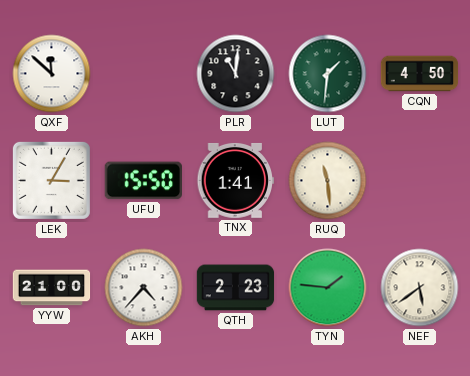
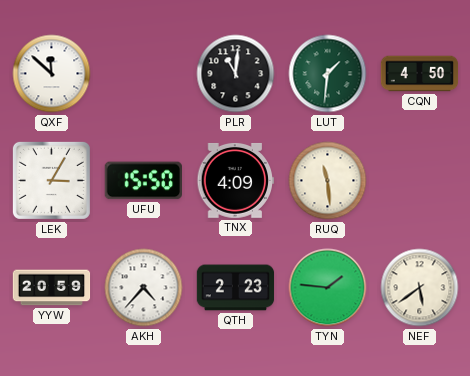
TNX: 1:41 -> 4:09 (235, 180)
YYW: 21:00 -> 20:59 (52, 288)
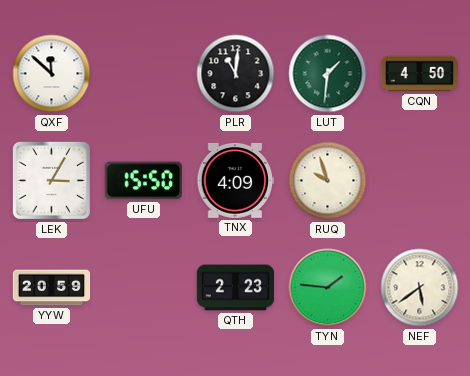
RUQ: 11:29 -> 9:57 (328, 181)
AKH: 4:37 -> none (144, 288)
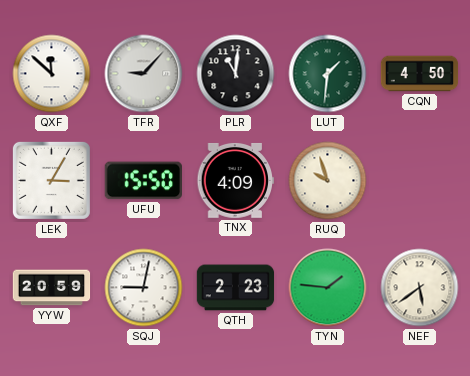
TFR: none -> 9:07 (144, 74)
SQJ: none -> 9:02 (144, 288)
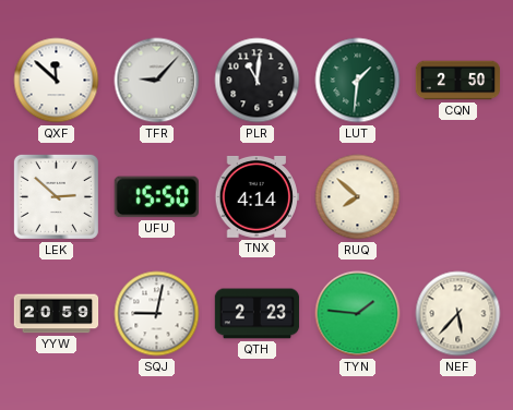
CQN: 4:50 -> 2:50 (458, 81)
LEK: 3:05 -> 2:52 (56, 196)
TNX: 4:09 -> 4:14 (256, 196)
RUQ: 9:57 -> 7:52 (358, 197)
NEF: 5:39 -> 5:37 (458, 314)
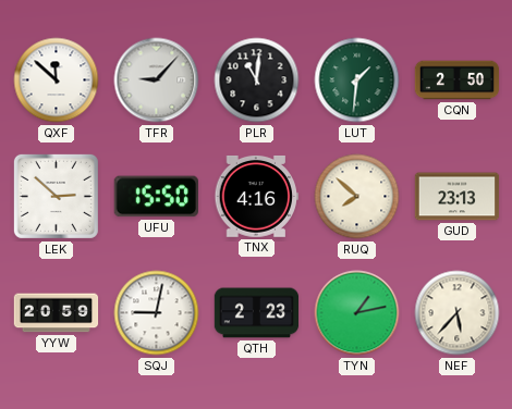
TNX: 4:14 -> 4:16 (256, 196)
GUD: none -> 23:13 (458, 197)
TYN: 1:46 -> 1:13 (357, 313)
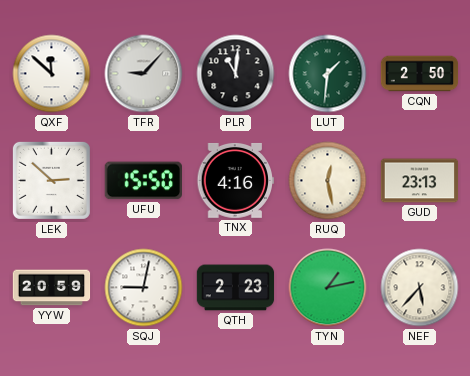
RUQ: 7:52 -> 12:28 (328, 181)
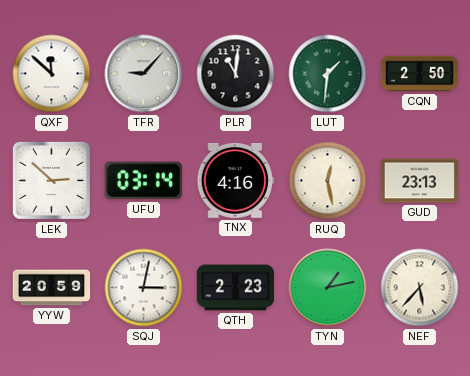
UFU: 15:50 -> 03:14 (143, 181)
SQJ: 9:02 -> 3:02 (144, 288)
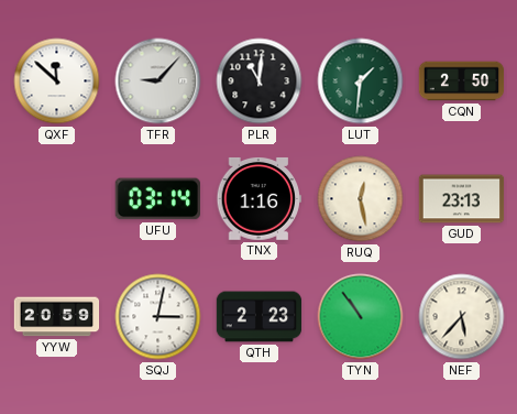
LEK: 2:52 -> none (51, 180)
TNX: 4:16 -> 1:16 (258, 198)
TYN: 1:13 -> 10:54 (361, 317)
